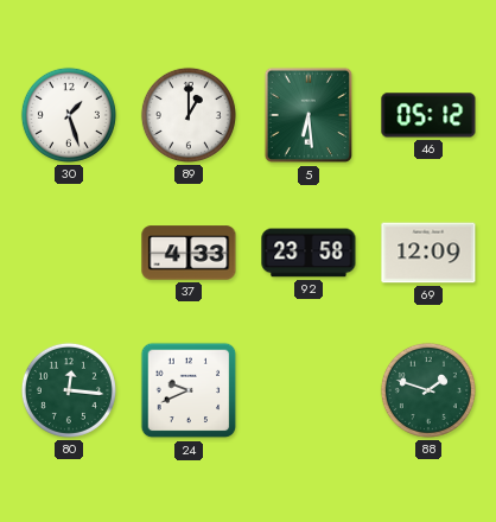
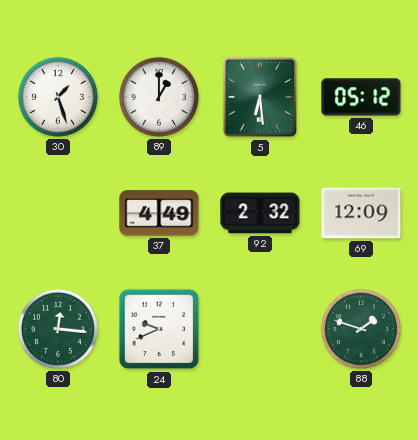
37: 4:33 -> 4:49 (159, 213)
92: 23:58 -> 2:32 (260, 213)
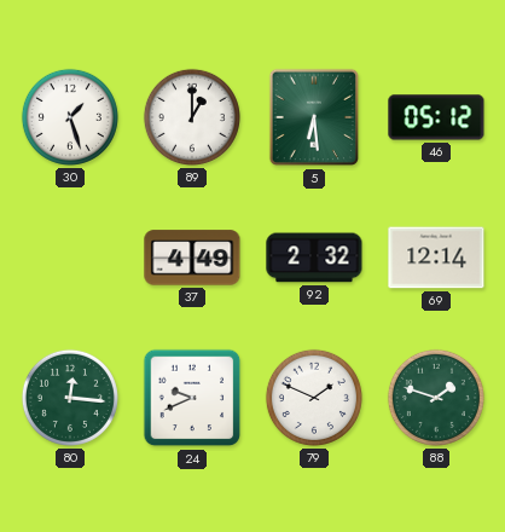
69: 12:09 -> 12:14 (436, 258)
79: none -> 1:49 (314, 398)
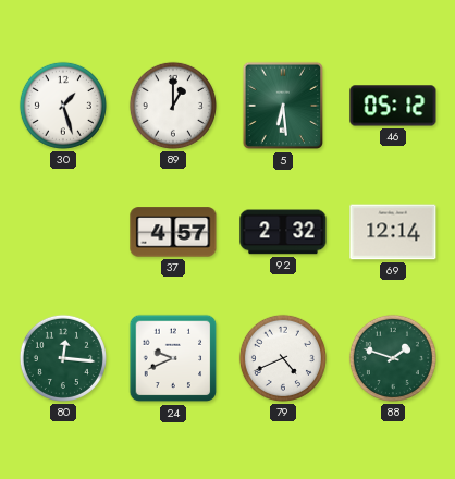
37: 4:49 -> 4:57 (173, 232)
79: 1:49 -> 4:41 (283, 358)
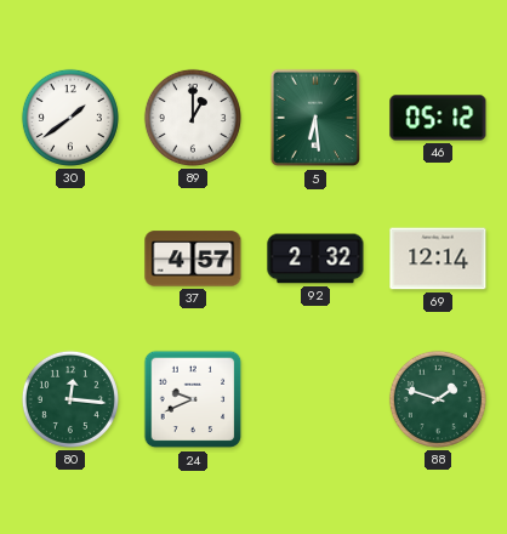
30: 1:27 -> 1:39 (70, 118)
79: 4:41 -> none (283, 358)
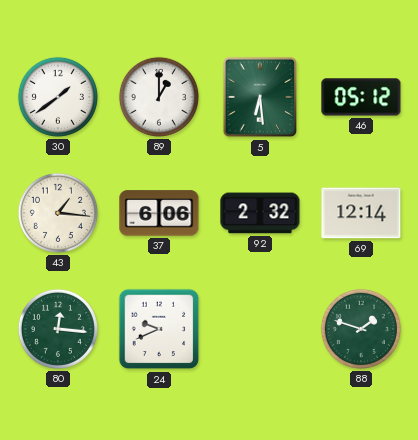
43: none -> 1:16 (58, 213)
37: 4:57 -> 6:06 (159, 213)
